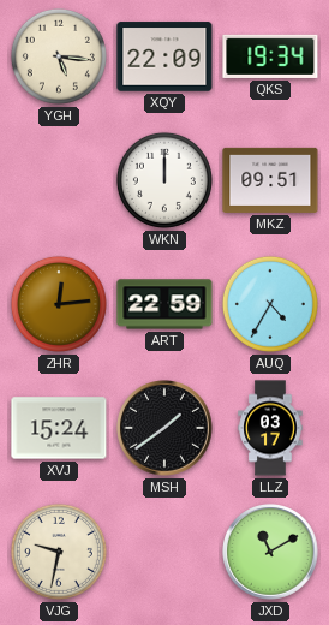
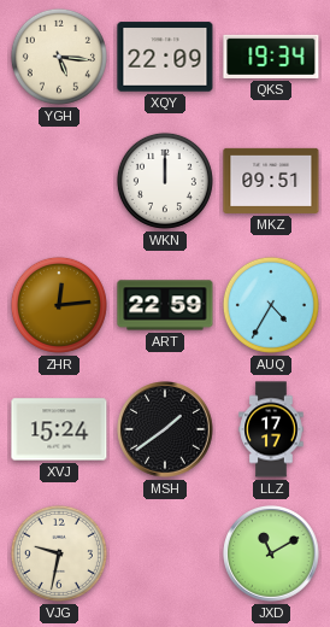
LLZ: 03:17 -> 17:17 (271, 429)
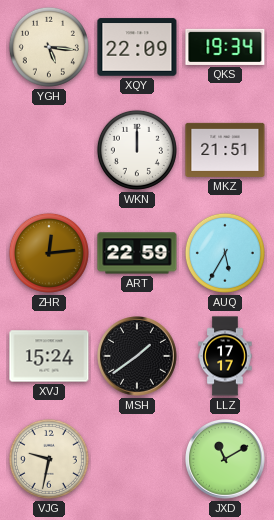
MKZ: 09:51 -> 21:51 (225, 150)
AUQ: 4:35 -> 5:35 (225, 253)
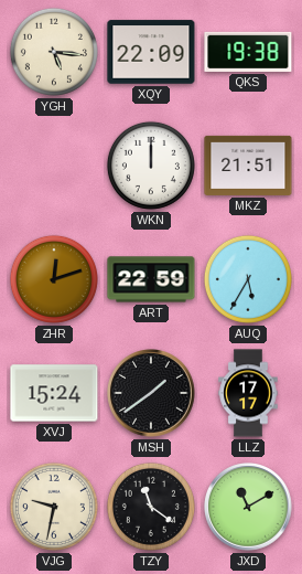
QKS: 19:34 -> 19:38 (248, 52)
ZHR: 12:14 -> 12:12 (54, 279)
TZY: none -> 11:21 (151, 507)
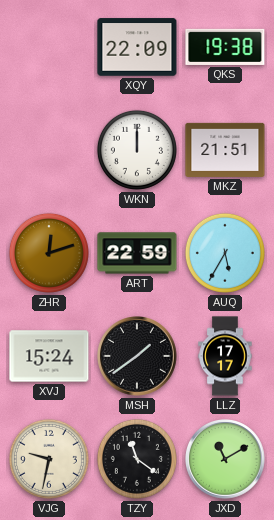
YGH: 5:16 -> none (54, 52)
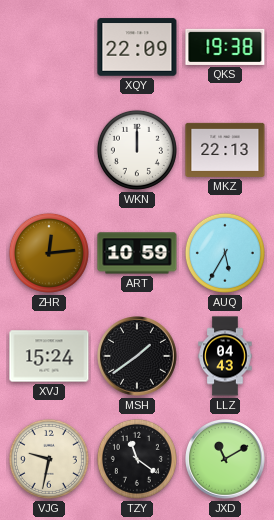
MKZ: 21:51 -> 22:13 (225, 150)
ZHR: 12:12 -> 12:14 (49, 253)
ART: 22:59 -> 10:59 (137, 253)
LLZ: 17:17 -> 04:43 (225, 356)
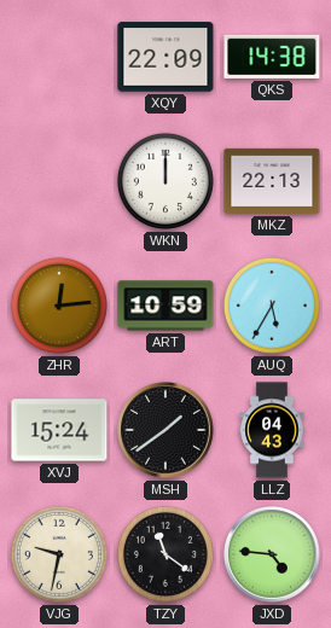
QKS: 19:38 -> 14:38 (272, 57)
JXD: 11:10 -> 4:46 (273, 556)
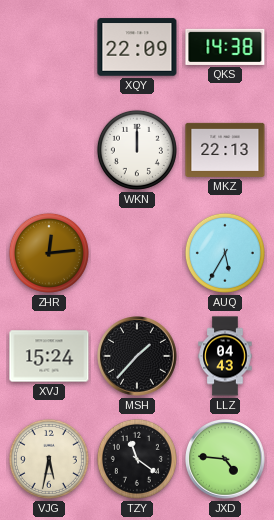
ART: 10:59 -> none (165, 306)
MSH: 1:39 -> 1:37 (138, 357)
VJG: 9:32 -> 5:32 (49, 459)
